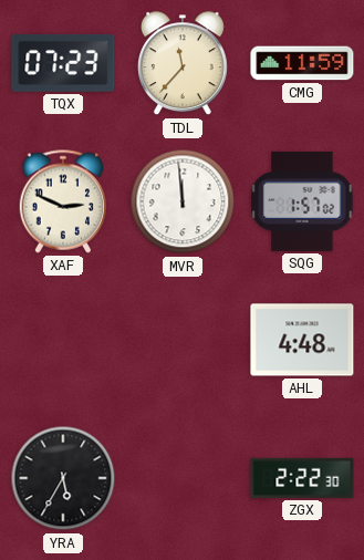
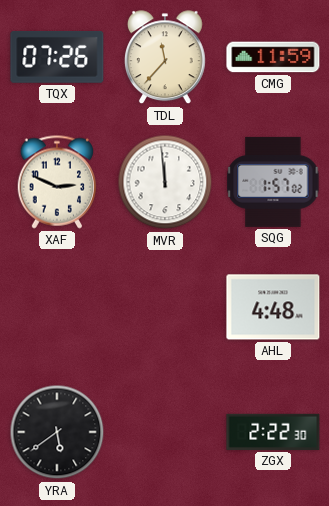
TQX: 07:23 -> 07:26 (57, 57)
YRA: 5:35 -> 5:39 (57, 432)
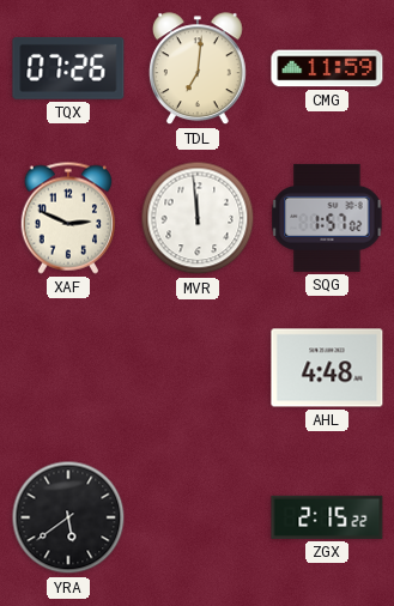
TDL: 11:37 -> 7:01 (198, 69)
ZGX: 2:22 -> 2:15 (327, 517)
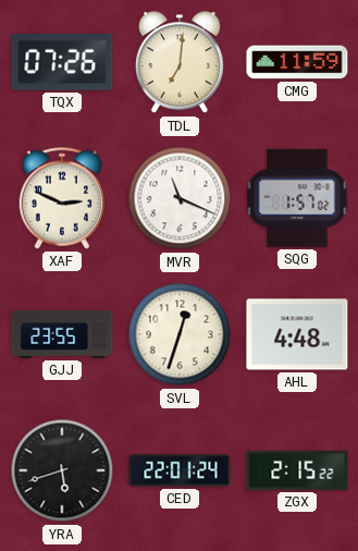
MVR: 11:59 -> 11:19 (180, 198)
GJJ: none -> 23:55 (62, 334)
SVL: none -> 12:33 (180, 334)
YRA: 5:39 -> 5:42 (62, 470)
CED: none -> 22:01 (180, 470)
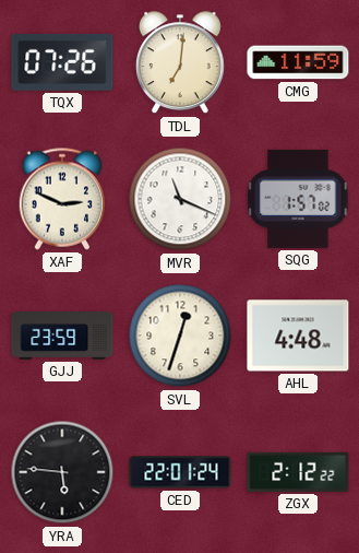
GJJ: 23:55 -> 23:59 (62, 336)
YRA: 5:42 -> 5:46 (62, 472)
ZGX: 2:15 -> 2:12 (298, 472)
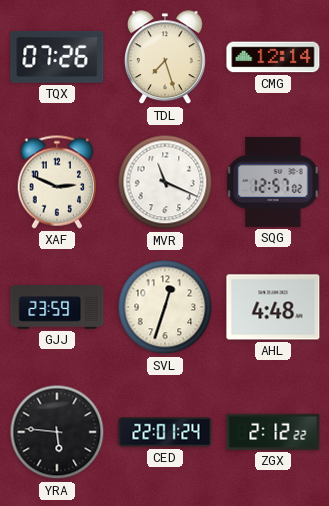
TDL: 7:01 -> 7:27 (165, 58)
CMG: 11:59 -> 12:14 (273, 57)
SQG: 1:57 -> 12:57 (273, 182)
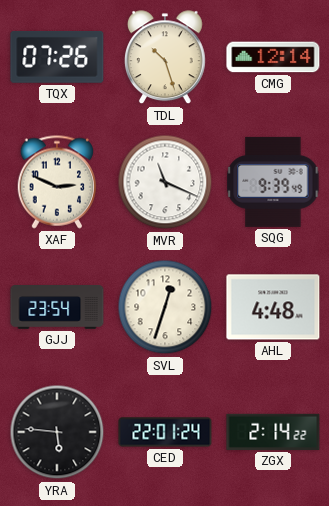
TDL: 7:27 -> 10:27 (165, 58)
SQG: 12:57 -> 9:39 (273, 182)
GJJ: 23:59 -> 23:54 (57, 307)
ZGX: 2:12 -> 2:14 (273, 432)
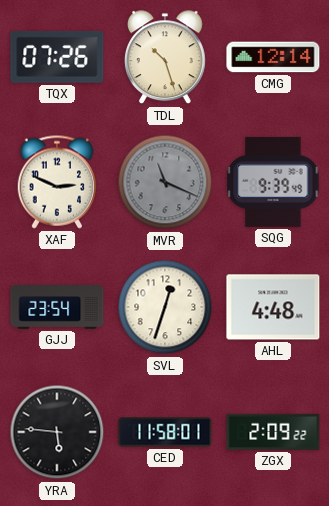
MVR dial: white -> grey (165, 182)
CED: 22:01 -> 11:58 (165, 432)
ZGX: 2:14 -> 2:09 (273, 432)
